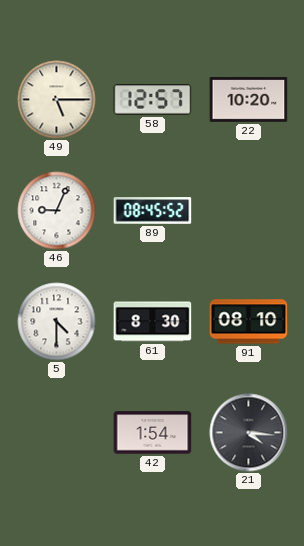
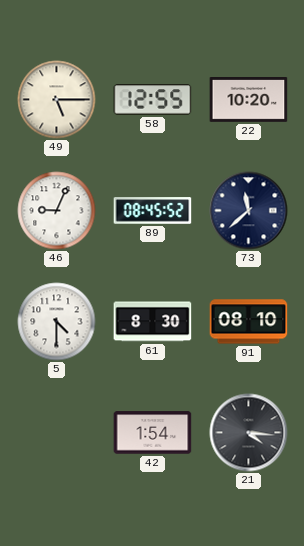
58: 12:57 -> 12:55 (153, 100)
73: none -> 11:38 (249, 211)
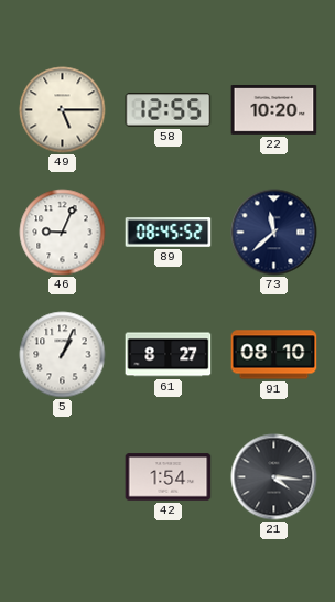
5: 4:30 -> 1:04 (63, 355)
61: 8:30 -> 8:27 (169, 355)
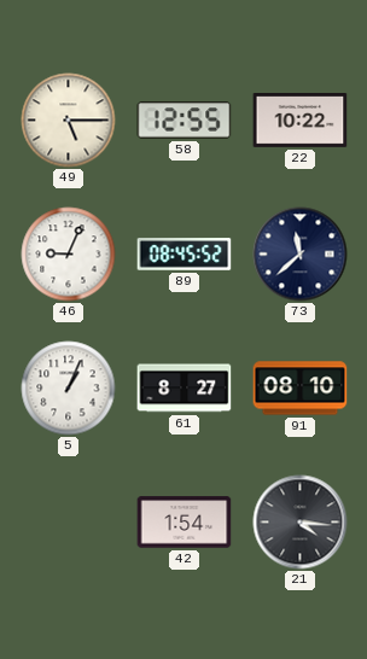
22: 10:20 -> 10:22 (301, 121)
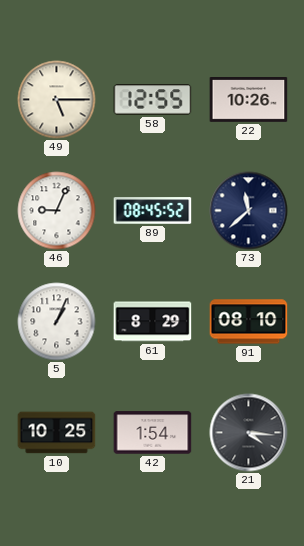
22: 10:22 -> 10:26 (249, 100)
61: 8:27 -> 8:29 (153, 322)
10: none -> 10:25 (57, 433)
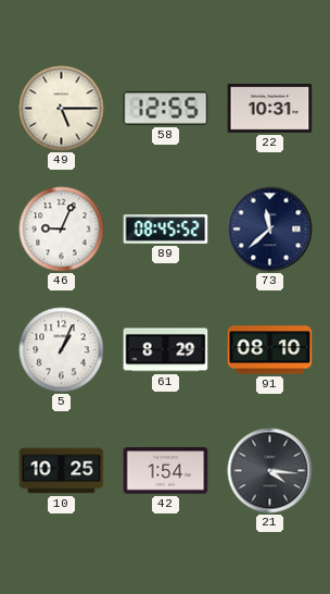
22: 10:26 -> 10:31 (270, 109)
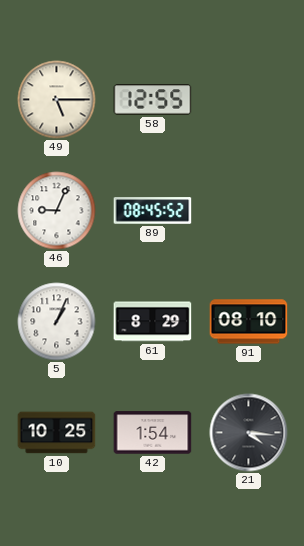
22: 10:31 -> none (270, 109)
73: 11:38 -> none (270, 230)
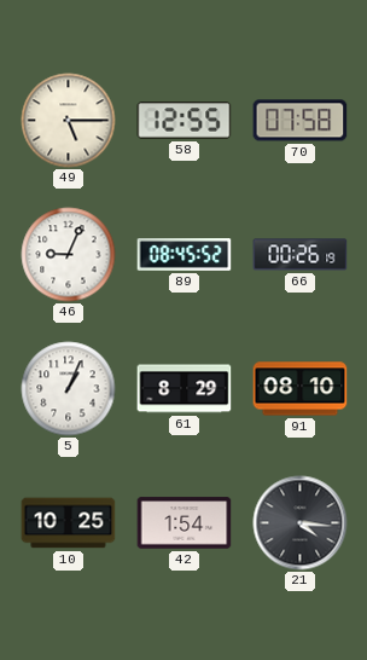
70: none -> 07:58 (301, 121)
66: none -> 00:26 (301, 255)
